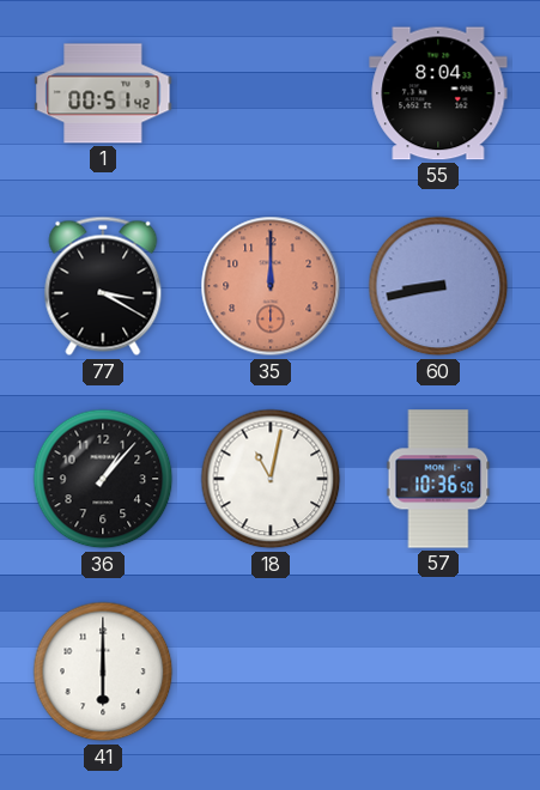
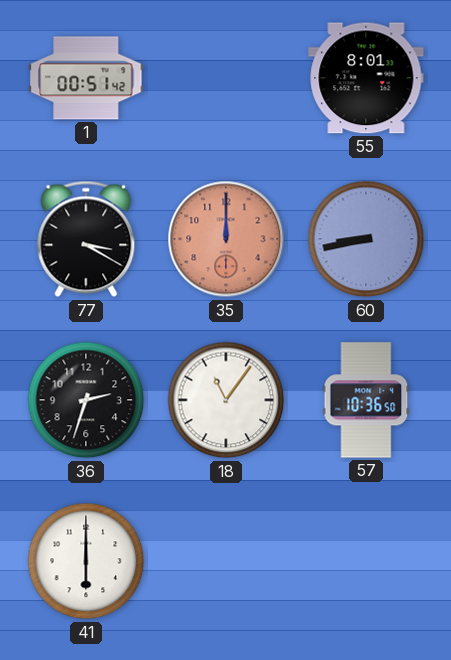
55: 8:04 -> 8:01 (366, 78)
36: 1:07 -> 2:33 (86, 400)
18: 11:02 -> 11:06 (226, 400)
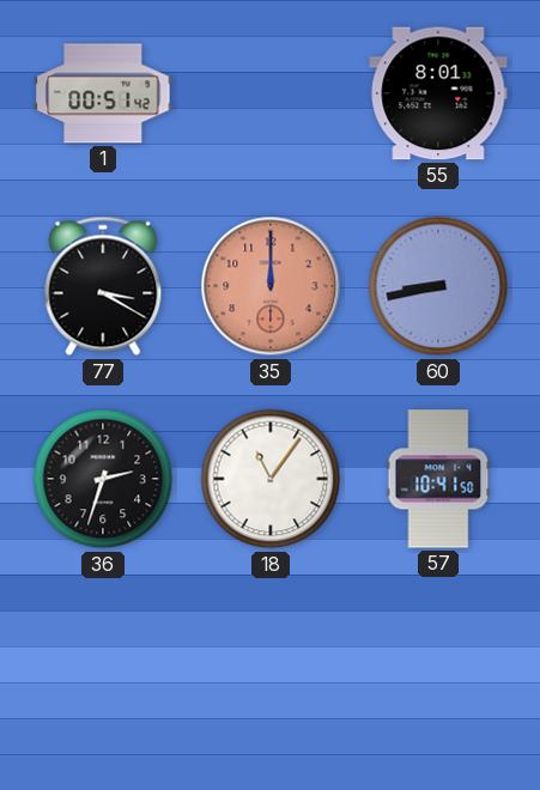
57: 10:36 -> 10:41 (438, 479)
41: 6:00 -> none (86, 561)
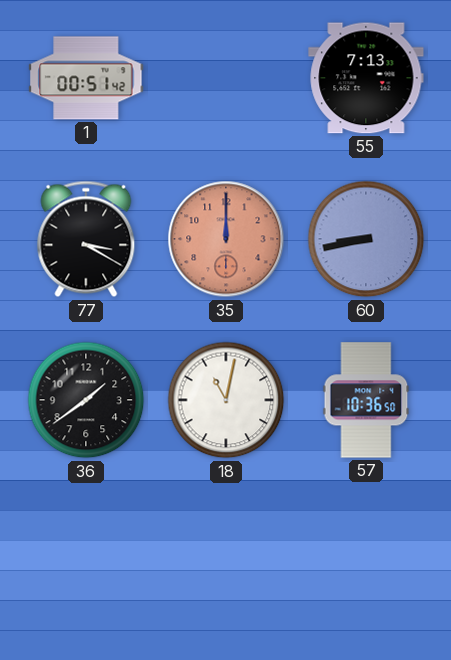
55: 8:01 -> 7:13 (366, 78)
36: 2:33 -> 1:39 (86, 400)
18: 11:06 -> 11:02 (226, 400)
57: 10:41 -> 10:36 (366, 400)
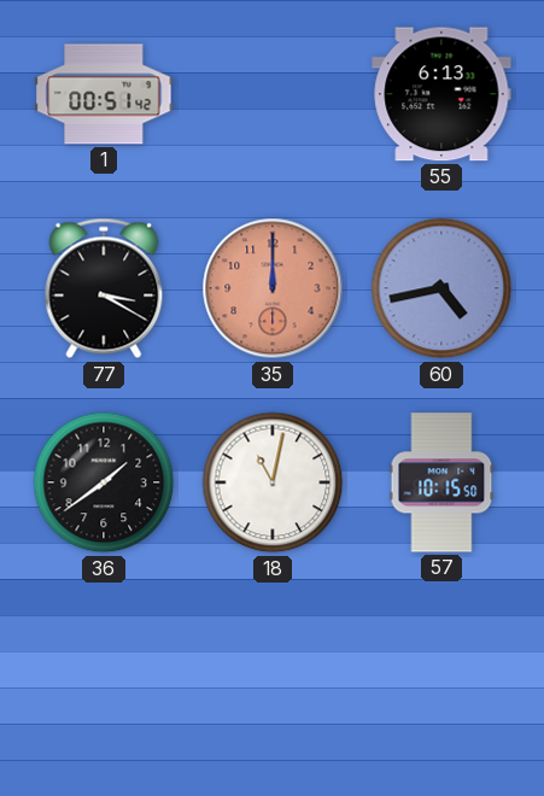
55: 7:13 -> 6:13 (441, 94)
60: 8:43 -> 4:43 (441, 288)
57: 10:36 -> 10:15 (441, 482)
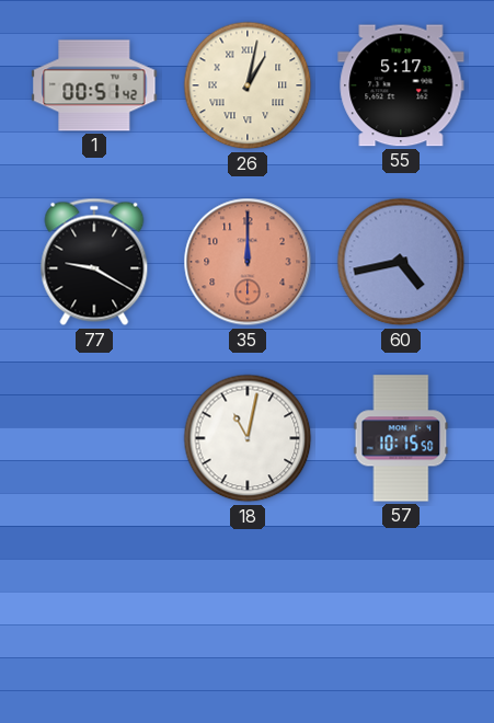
26: none -> 1:02 (248, 85)
55: 6:13 -> 5:17 (401, 85)
77: 3:20 -> 9:20 (94, 262)
36: 1:39 -> none (104, 482)
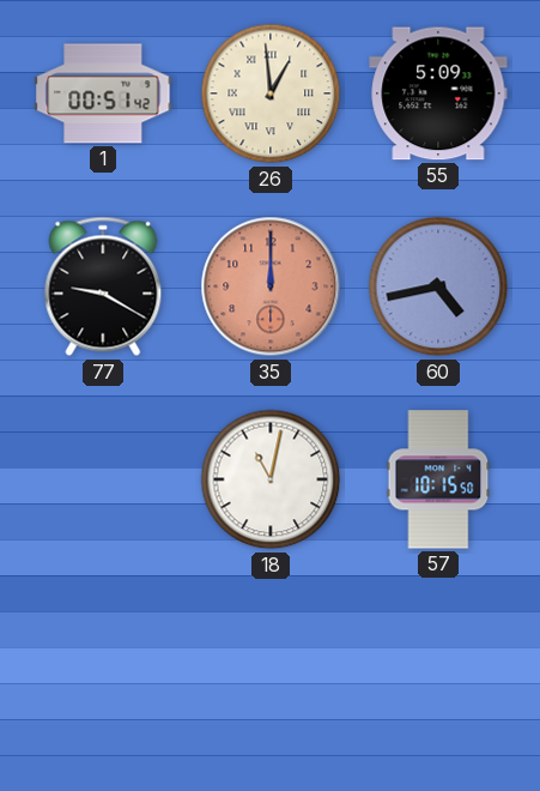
26: 1:02 -> 12:59 (271, 93)
55: 5:17 -> 5:09 (438, 93)
